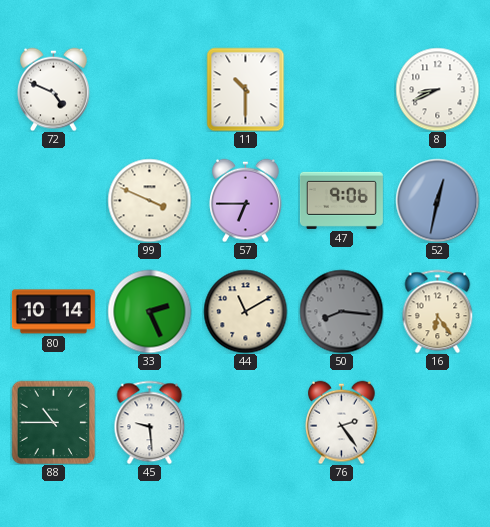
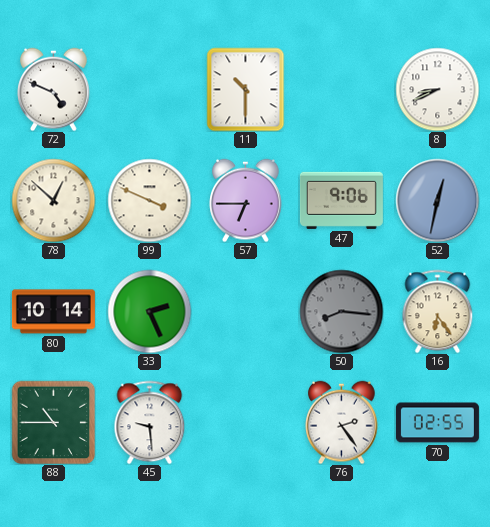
78: none -> 12:52 (53, 200)
44: 11:10 -> none (245, 311)
70: none -> 02:55 (437, 423)
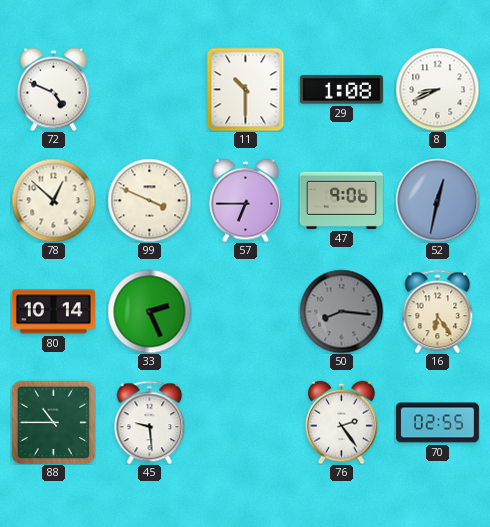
29: none -> 1:08 (341, 90)
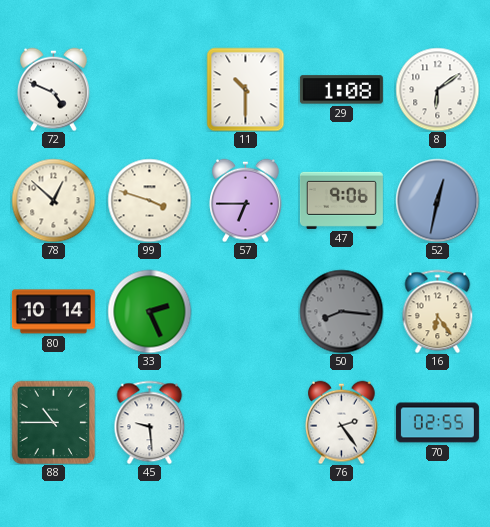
8: 8:41 -> 6:09 (437, 89)
99: 3:49 -> 3:48 (149, 200)
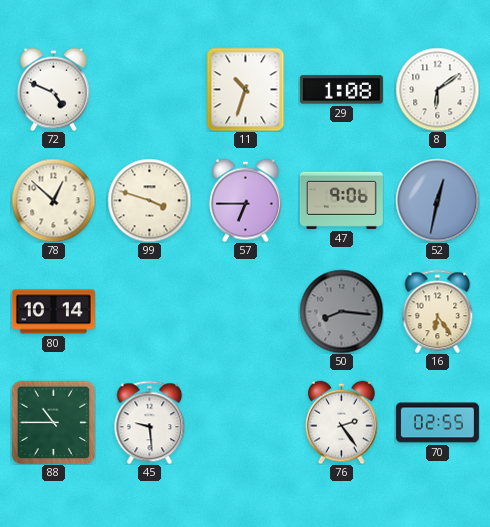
11: 10:30 -> 10:33 (246, 89)
33: 2:26 -> none (149, 311)
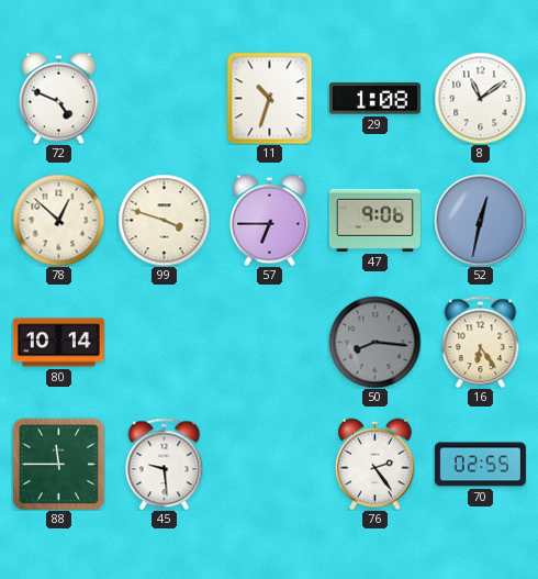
8: 6:09 -> 11:09 (480, 98)
88: 10:45 -> 11:45 (58, 464)
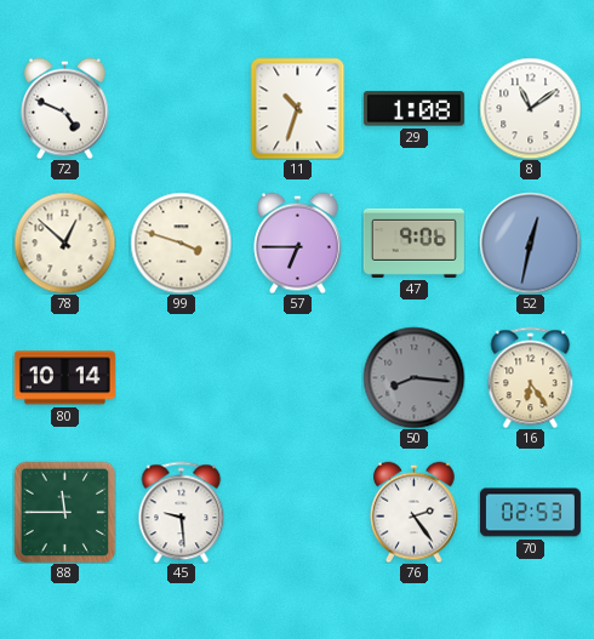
70: 02:55 -> 02:53 (530, 513)
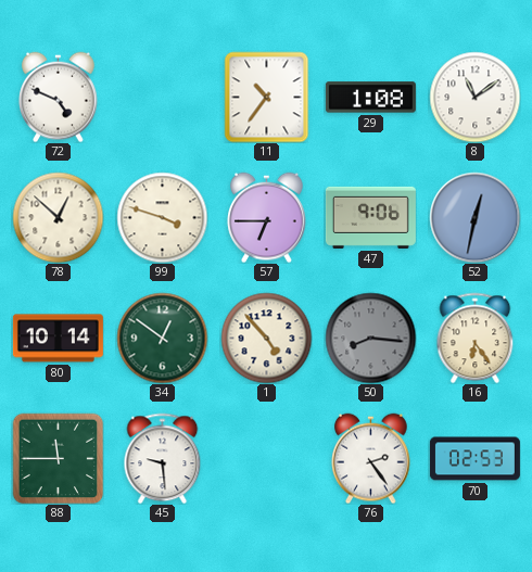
11: 10:33 -> 10:36 (267, 97)
34: none -> 12:51 (162, 338)
1: none -> 4:53 (266, 338)
